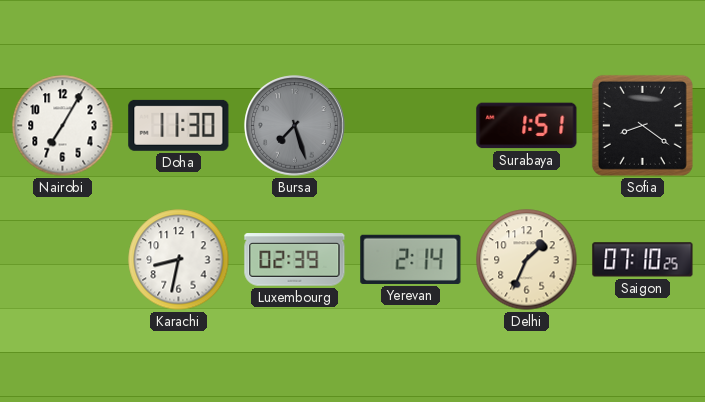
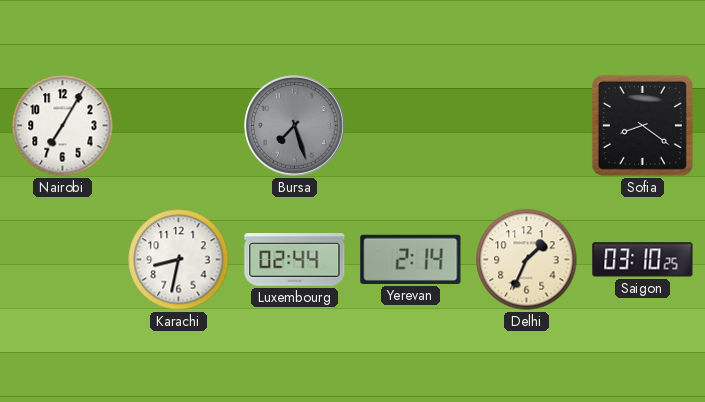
Doha: 11:30 -> none (179, 125)
Surabaya: 1:51 -> none (527, 126)
Luxembourg: 02:39 -> 02:44 (295, 260)
Saigon: 07:10 -> 03:10 (643, 260)
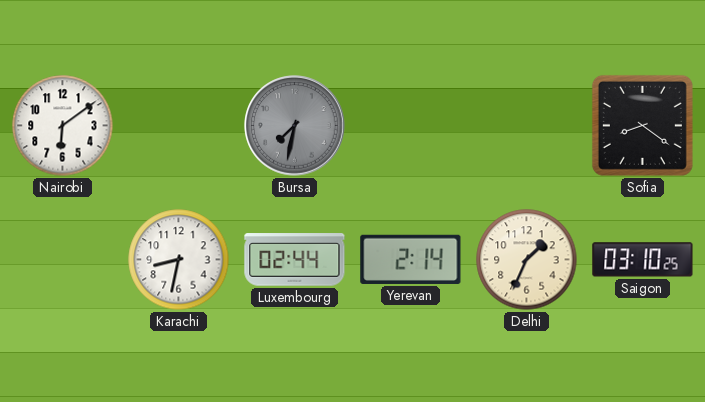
Nairobi: 7:05 -> 6:09 (63, 126)
Bursa: 7:27 -> 7:32 (295, 126)
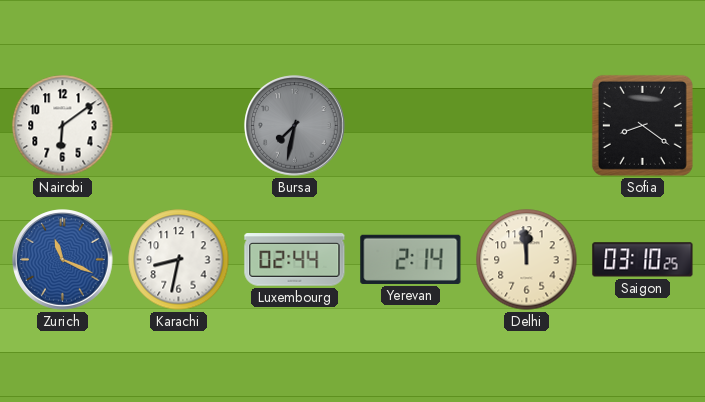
Zurich: none -> 11:19 (63, 260)
Delhi: 1:34 -> 11:59 (527, 260)
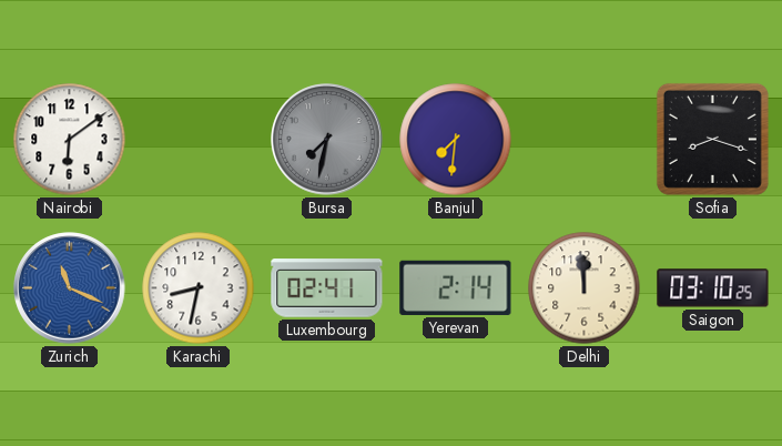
Banjul: none -> 7:31 (456, 140)
Sofia: 8:21 -> 8:18 (712, 139)
Luxembourg: 02:44 -> 02:41 (327, 288)
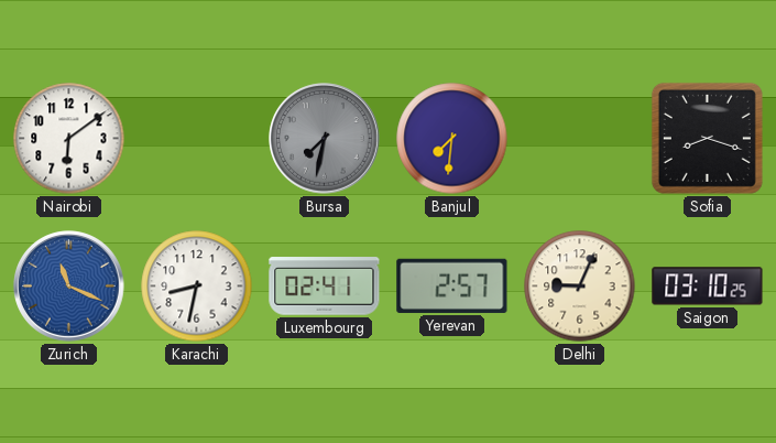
Yerevan: 2:14 -> 2:57 (452, 285)
Delhi: 11:59 -> 9:04 (580, 287)
